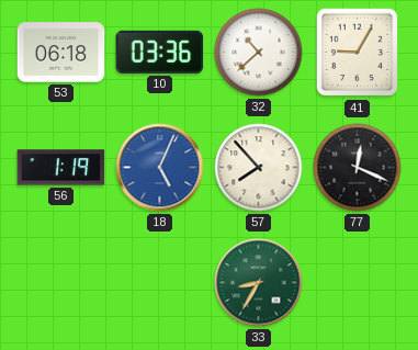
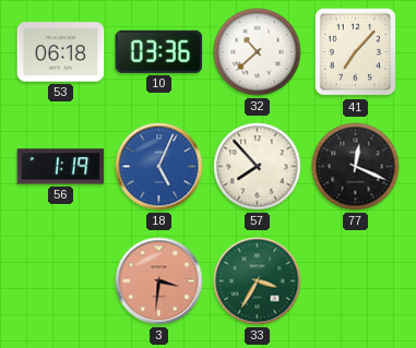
41: 9:05 -> 7:07 (356, 52)
3: none -> 3:31 (159, 281)
33: 8:35 -> 3:35 (258, 281)
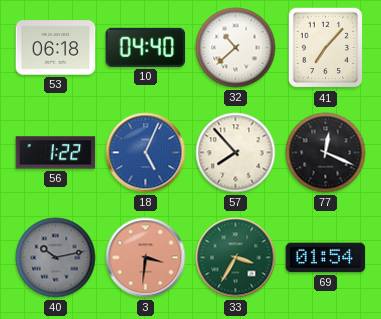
10: 03:36 -> 04:40 (146, 47)
56: 1:19 -> 1:22 (56, 153)
40: none -> 10:13 (56, 258)
69: none -> 01:54 (326, 258)
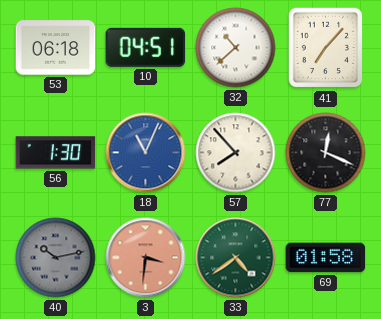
10: 04:40 -> 04:51 (146, 47)
56: 1:22 -> 1:30 (56, 153)
18: 5:04 -> 11:04 (146, 153)
33: 3:35 -> 4:39 (236, 258)
69: 01:54 -> 01:58 (326, 258)
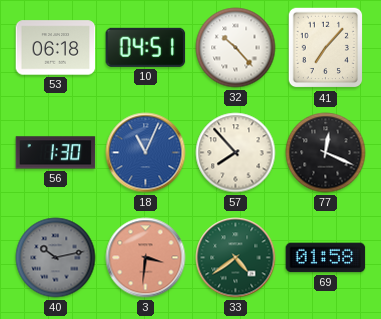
32: 10:38 -> 10:23 (236, 48)
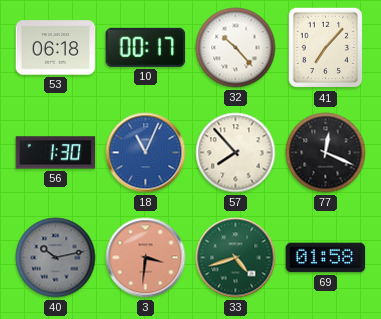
10: 04:51 -> 00:17 (146, 47)
33: 4:39 -> 4:42 (236, 258)
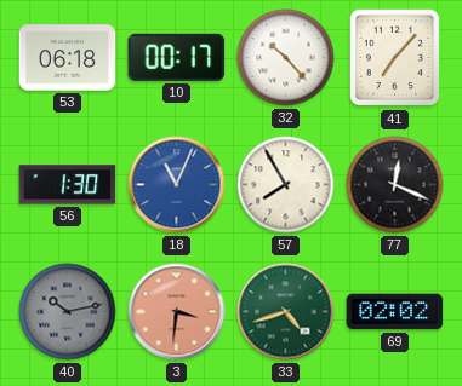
57: 7:53 -> 7:55 (286, 185)
69: 01:58 -> 02:02 (395, 312)
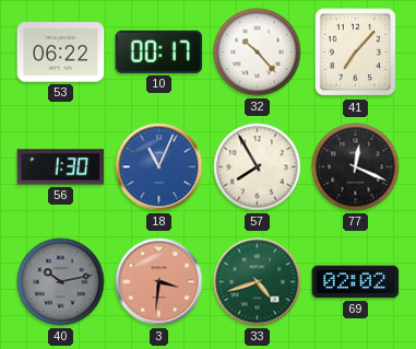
53: 06:18 -> 06:22 (61, 53)
